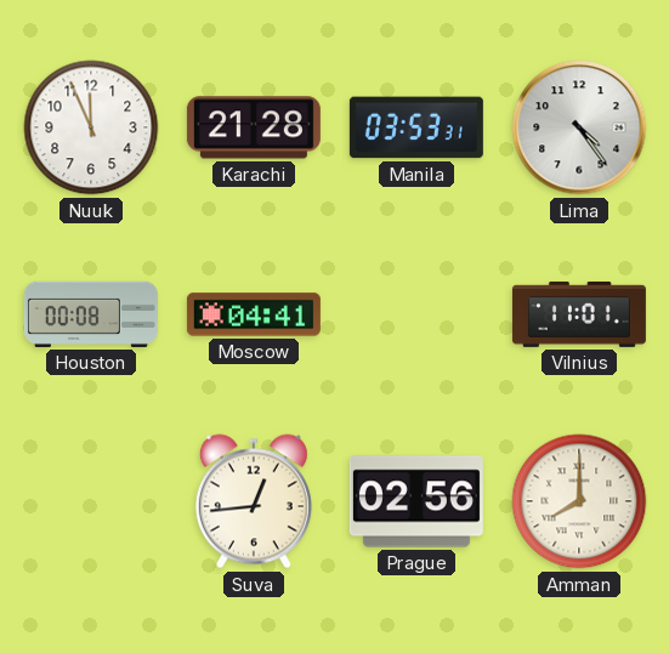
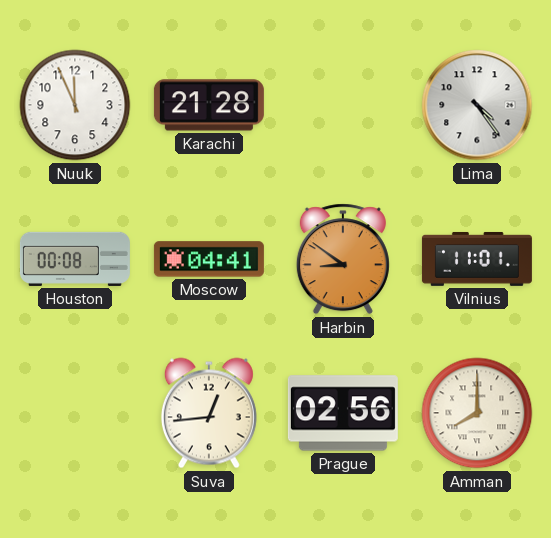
Manila: 03:53 -> none (416, 127)
Harbin: none -> 8:51 (343, 259)
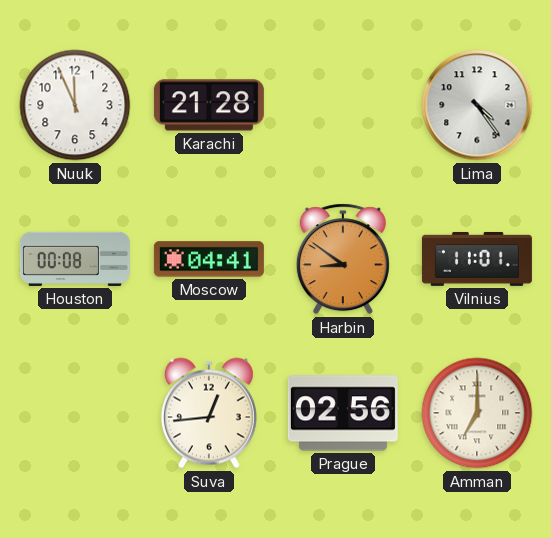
Amman: 8:00 -> 7:00 (477, 413)
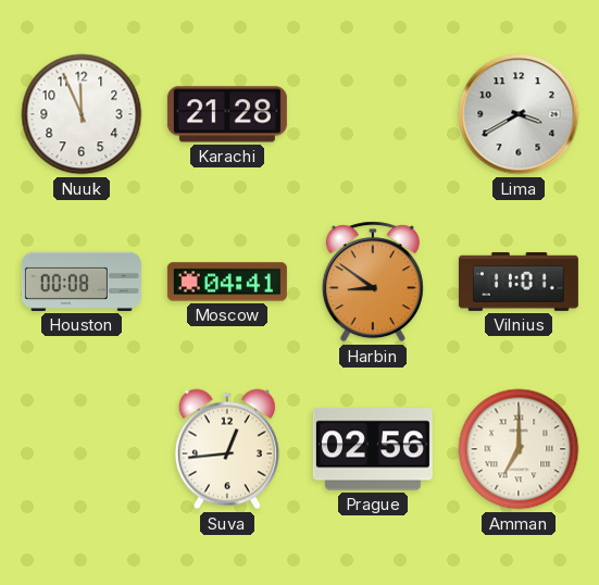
Lima: 4:24 -> 3:40 (519, 114)
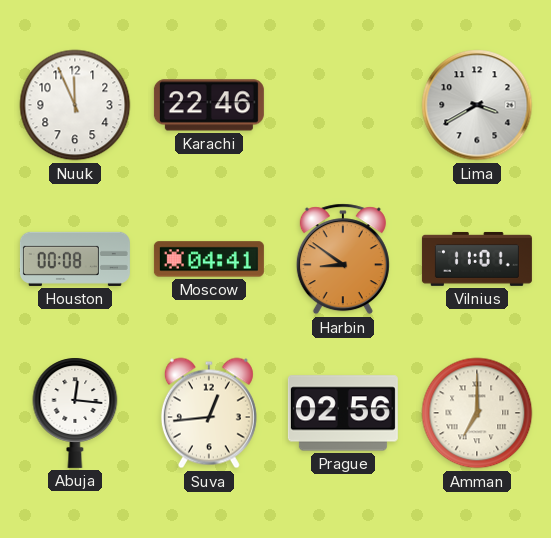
Karachi: 21:28 -> 22:46 (209, 105)
Abuja: none -> 12:16 (75, 413)
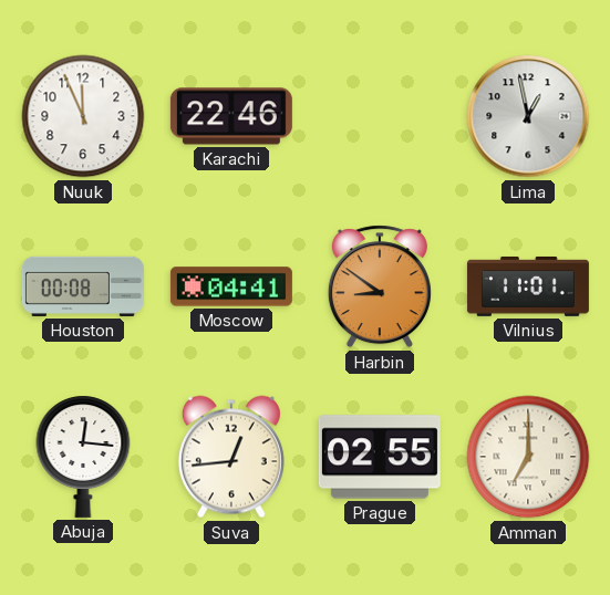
Lima: 3:40 -> 12:58 (528, 116)
Prague: 02:56 -> 02:55 (380, 457)
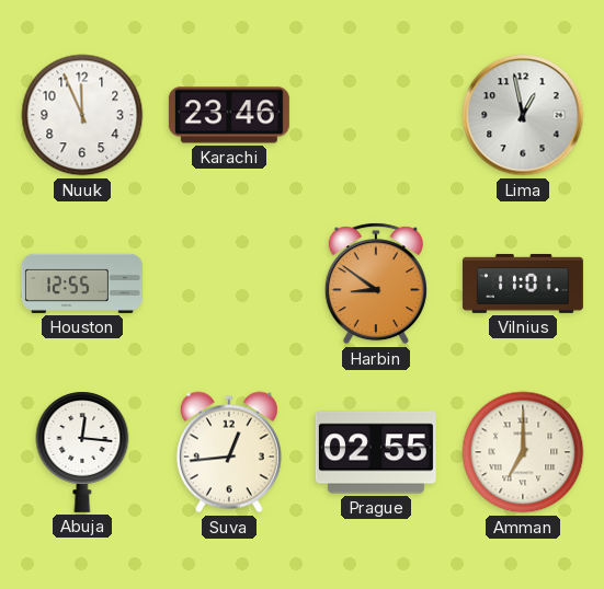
Karachi: 22:46 -> 23:46 (229, 115)
Houston: 00:08 -> 12:55 (82, 284)
Moscow: 04:41 -> none (231, 286)
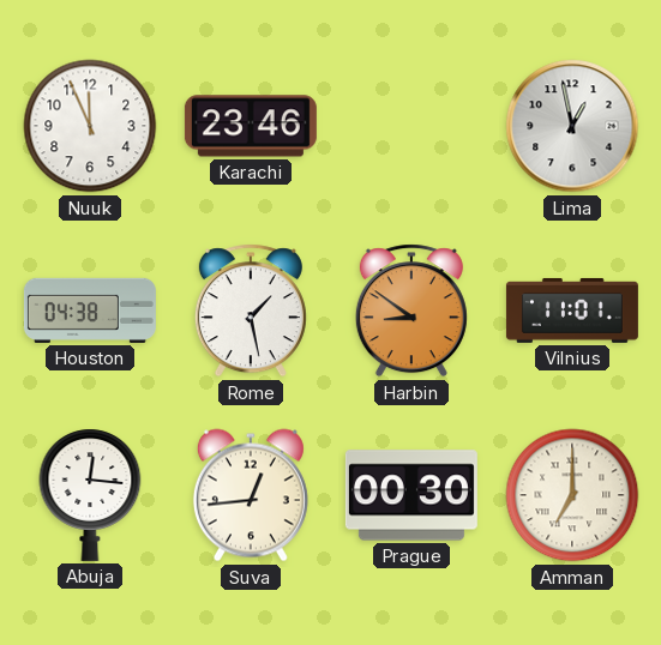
Houston: 12:55 -> 04:38 (90, 311)
Rome: none -> 1:28 (251, 311)
Prague: 02:55 -> 00:30 (411, 495)
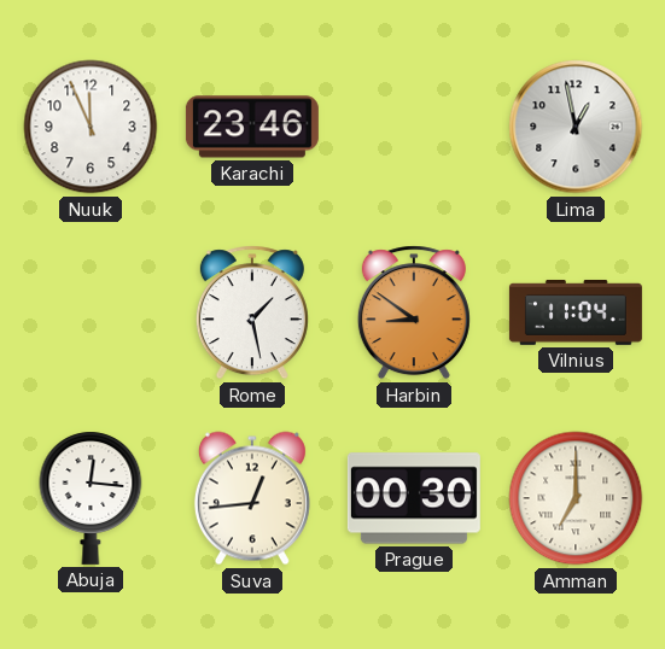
Houston: 04:38 -> none (90, 311)
Vilnius: 11:01 -> 11:04 (576, 312)
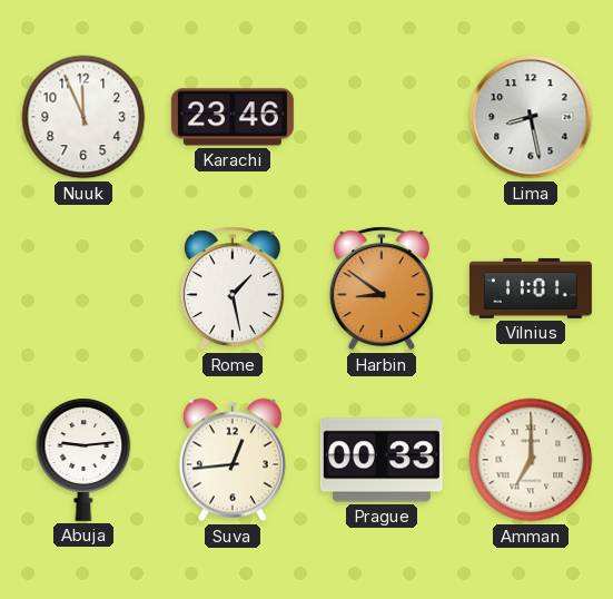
Lima: 12:58 -> 8:28 (531, 117)
Vilnius: 11:04 -> 11:01 (531, 288)
Abuja: 12:16 -> 9:14 (83, 460)
Prague: 00:30 -> 00:33 (382, 460)
